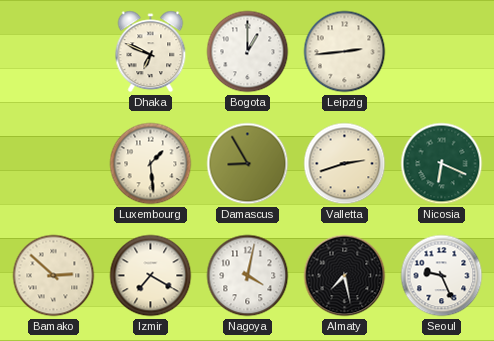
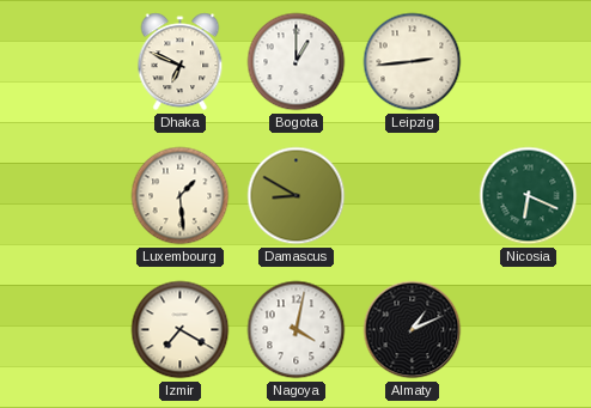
Damascus: 8:55 -> 8:50 (297, 196)
Valletta: 2:42 -> none (345, 164)
Bamako: 2:52 -> none (54, 276)
Almaty: 7:28 -> 1:11 (413, 330)
Seoul: 9:26 -> none (442, 276)
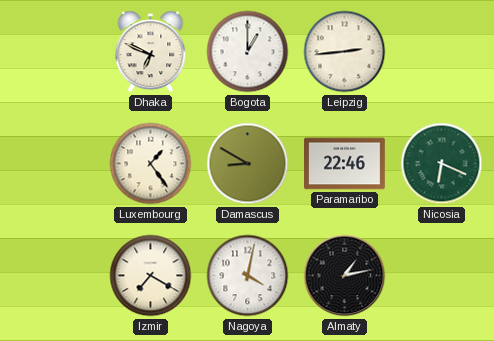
Luxembourg: 1:29 -> 1:24 (151, 164)
Paramaribo: none -> 22:46 (345, 164)
Almaty: 1:11 -> 1:13 (345, 276)
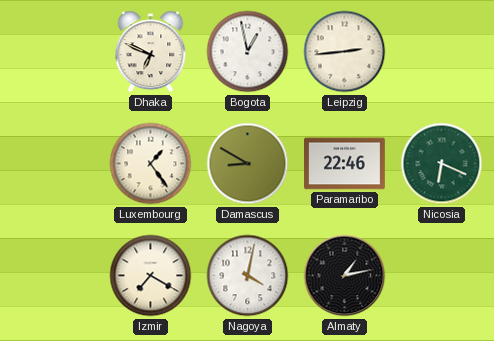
Bogota: 1:00 -> 12:58 (248, 52)
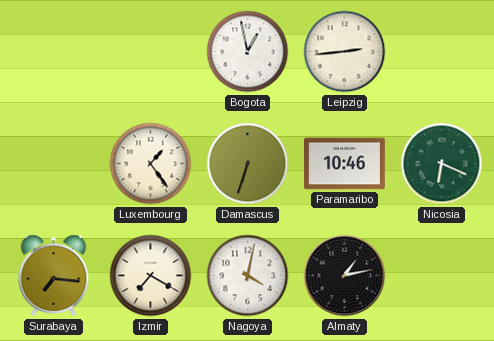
Dhaka: 6:49 -> none (151, 52)
Damascus: 8:50 -> 6:33 (248, 164)
Paramaribo: 22:46 -> 10:46 (345, 164)
Surabaya: none -> 7:16 (54, 276)
